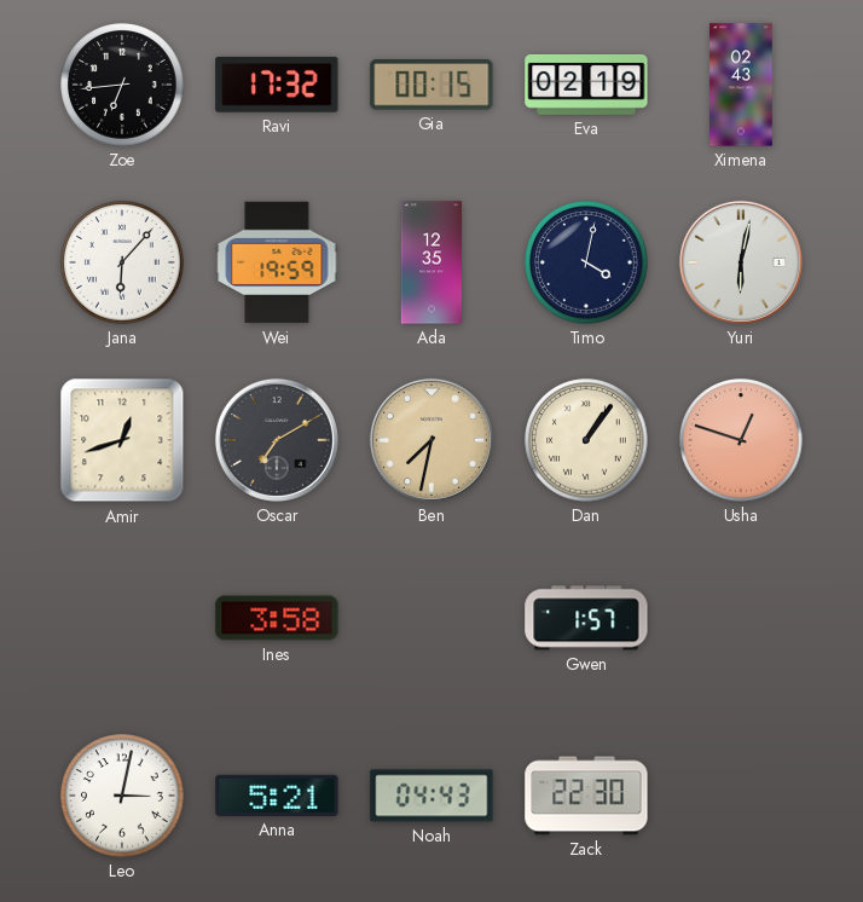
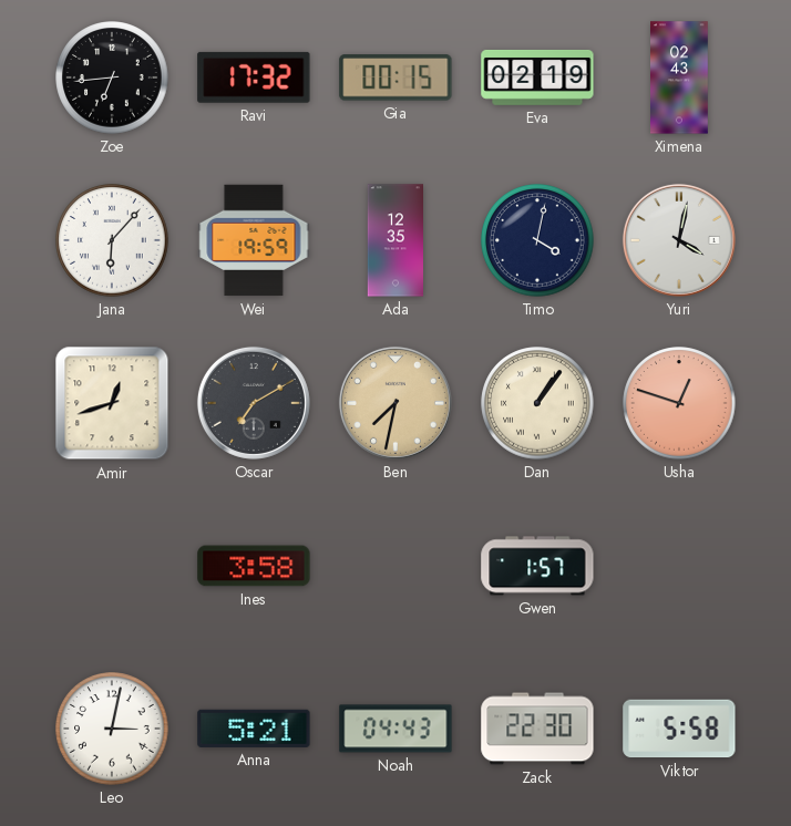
Yuri: 6:02 -> 4:02 (679, 240)
Viktor: none -> 5:58 (679, 729)
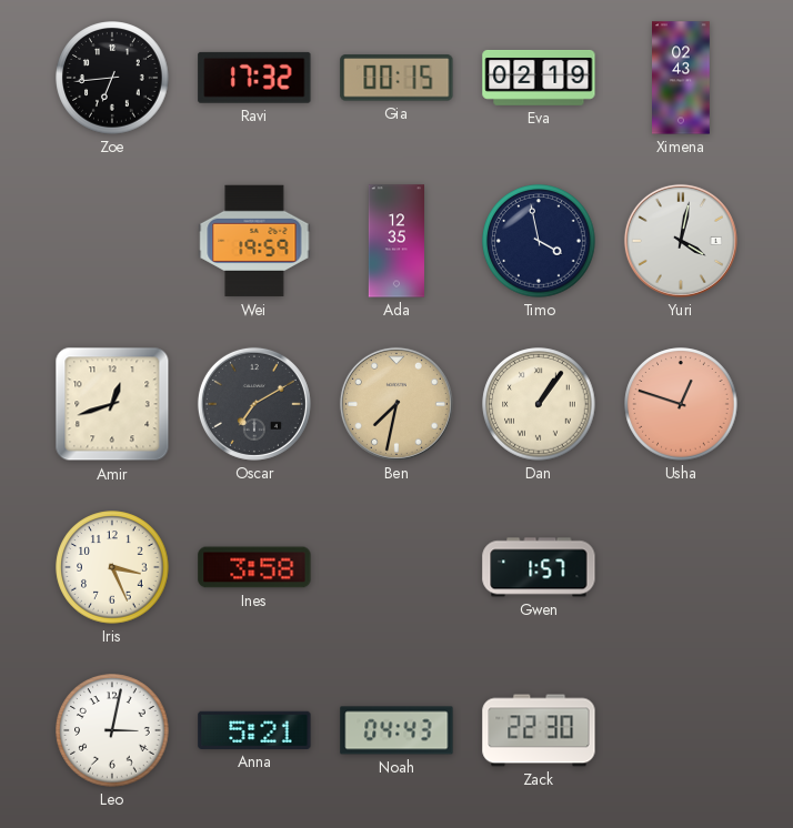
Jana: 6:07 -> none (112, 240)
Timo: 4:02 -> 3:58 (539, 241)
Iris: none -> 3:26 (112, 567)
Viktor: 5:58 -> none (679, 729)
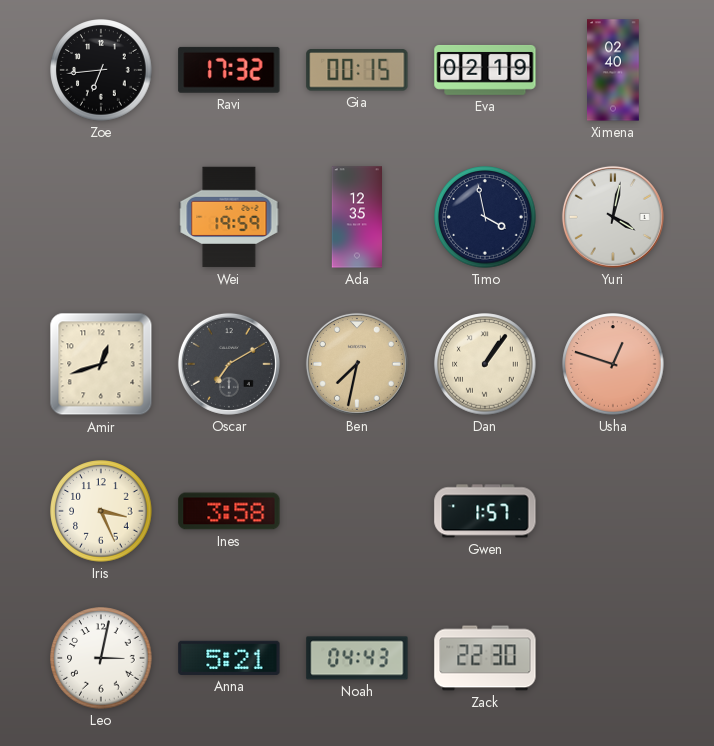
Ximena: 02:43 -> 02:40 (614, 70)
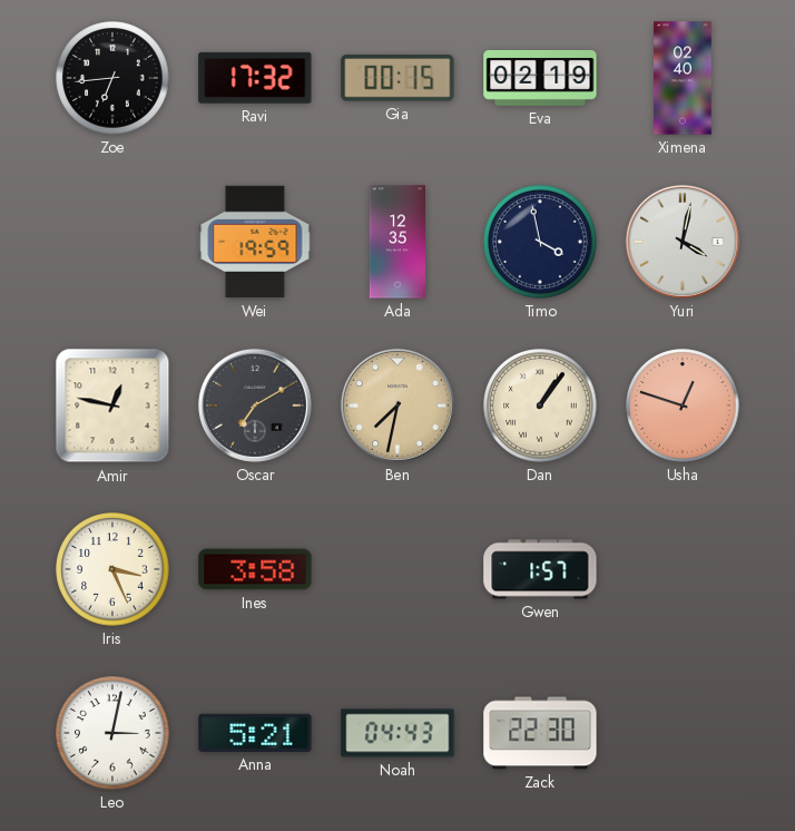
Amir: 12:42 -> 12:47 (112, 405)
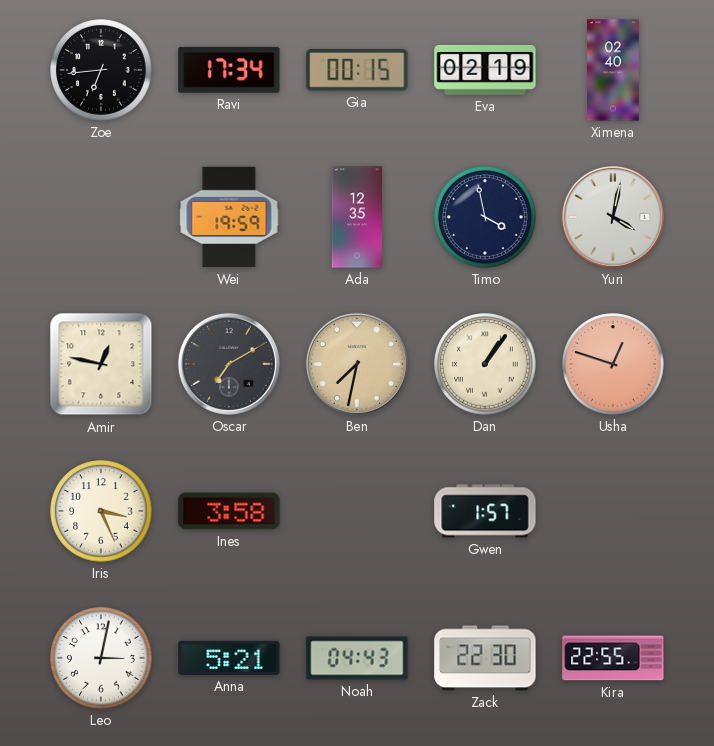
Ravi: 17:32 -> 17:34 (229, 70)
Kira: none -> 22:55 (613, 658)
